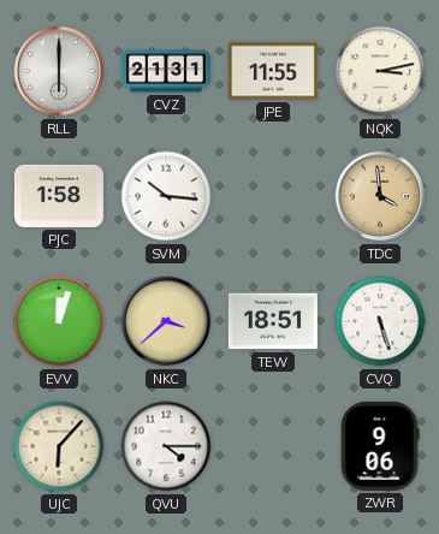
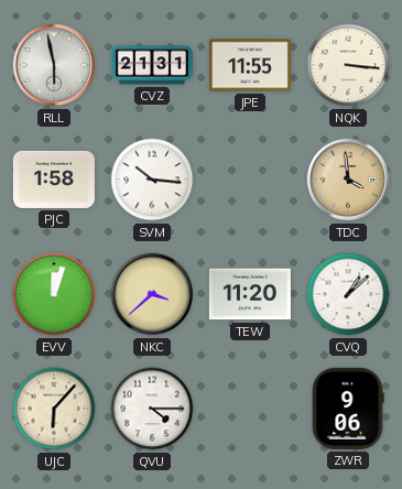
RLL: 6:00 -> 5:58 (54, 65)
NQK: 3:13 -> 3:16 (348, 65)
TEW: 18:51 -> 11:20 (250, 294)
CVQ: 5:27 -> 1:08 (348, 294)
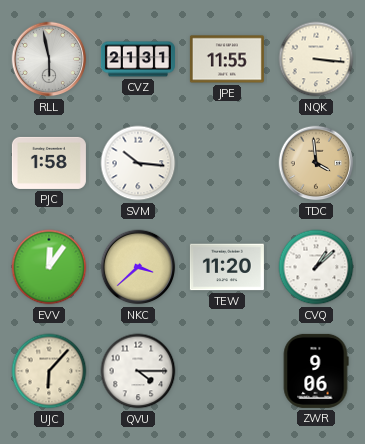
EVV: 12:03 -> 12:06 (49, 267)
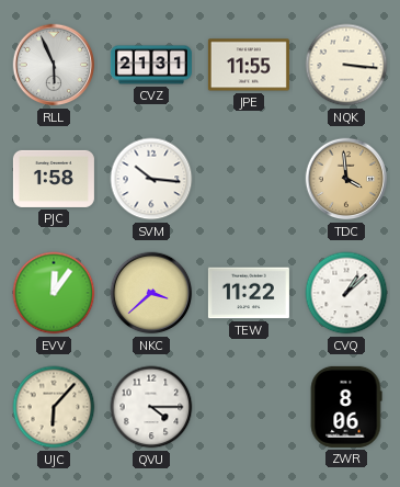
RLL: 5:58 -> 5:56 (54, 65)
TEW: 11:20 -> 11:22 (249, 293)
ZWR: 9:06 -> 8:06 (346, 407)
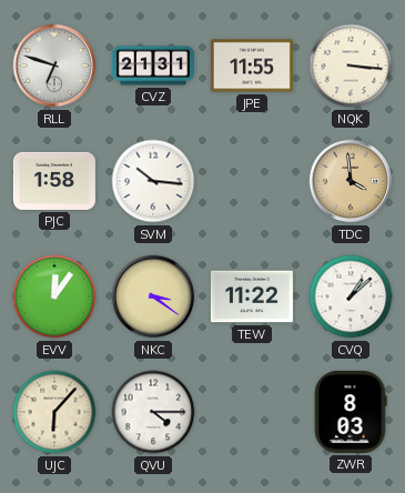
RLL: 5:56 -> 6:48 (54, 66)
NKC: 3:38 -> 3:21 (153, 296)
ZWR: 8:06 -> 8:03 (351, 412)
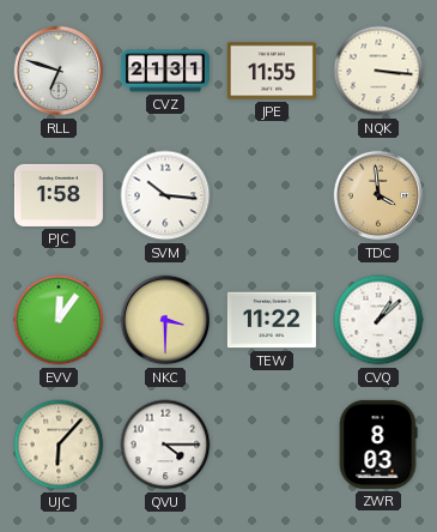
NKC: 3:21 -> 3:30 (165, 320)
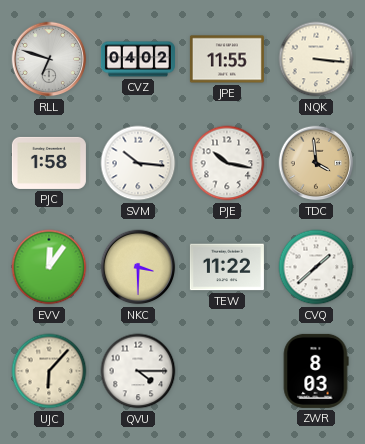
CVZ: 21:31 -> 04:02 (138, 59)
PJE: none -> 10:17 (227, 163)
CVQ: 1:08 -> 1:38 (316, 267)
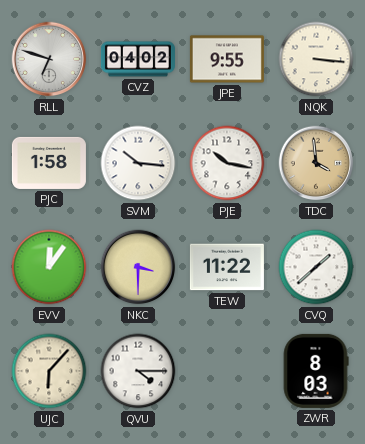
JPE: 11:55 -> 9:55 (227, 59)
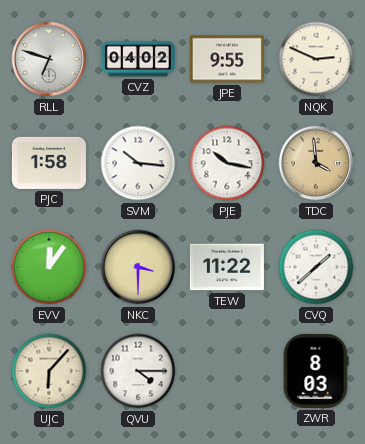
NQK: 3:16 -> 2:49 (316, 59)
